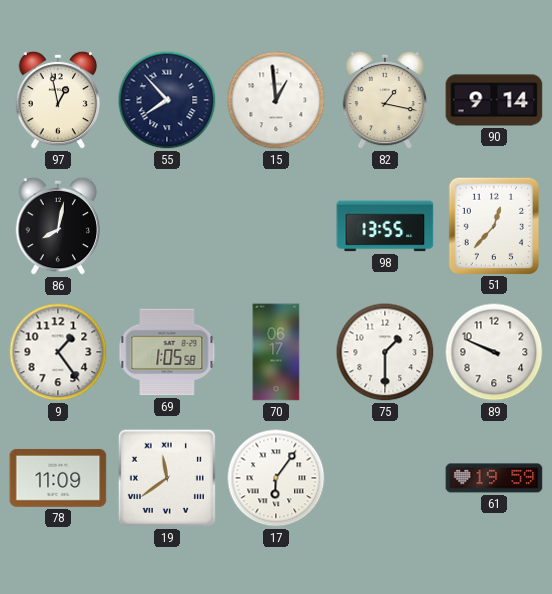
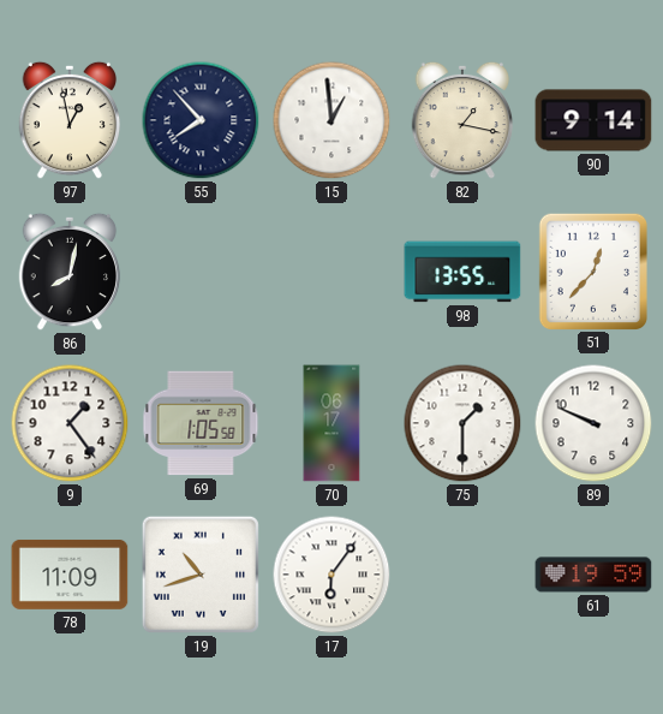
19: 11:39 -> 10:42 (201, 575)
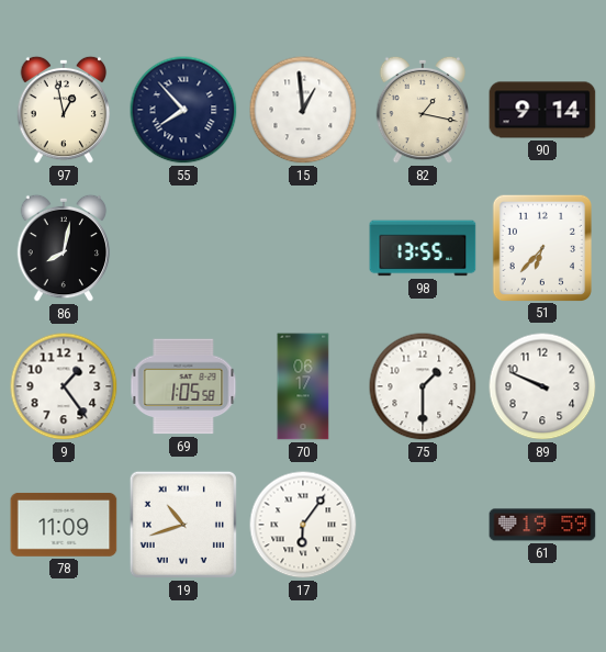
51: 12:37 -> 6:37 (541, 247)
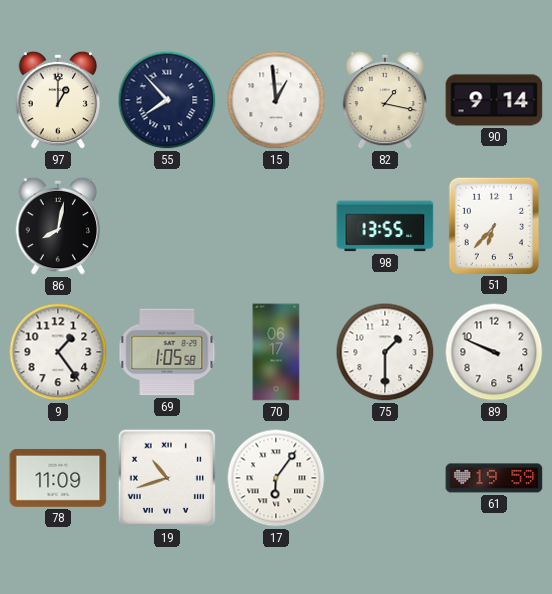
97: 12:58 -> 1:00 (58, 100)
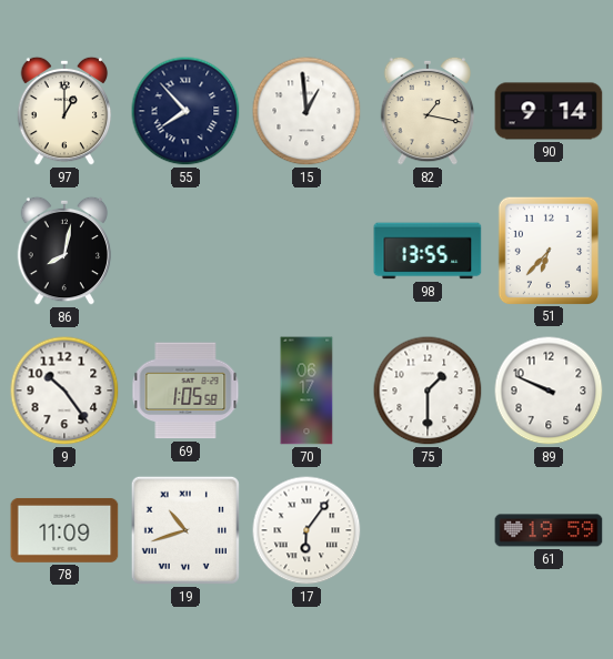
9: 1:24 -> 10:24 (64, 391)
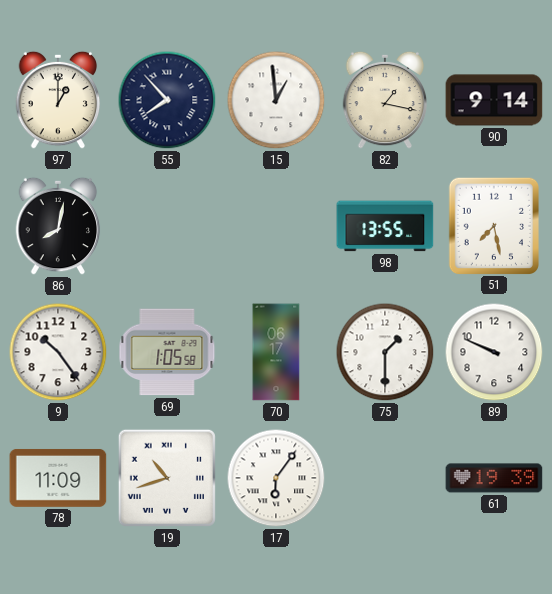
51: 6:37 -> 7:28 (493, 225)
61: 19:59 -> 19:39 (494, 478)
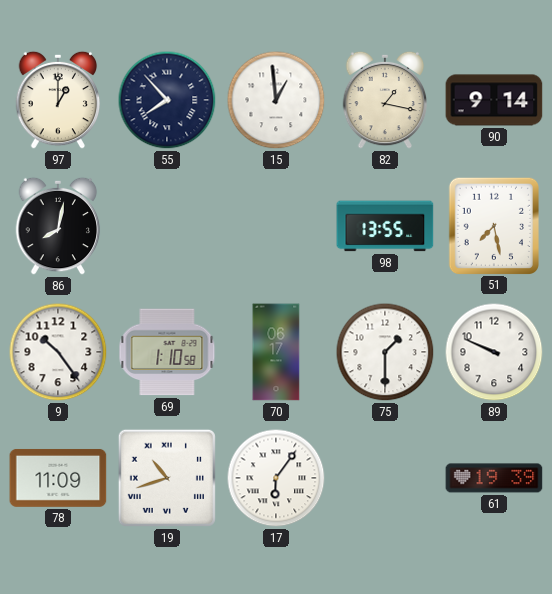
69: 1:05 -> 1:10 (167, 352)
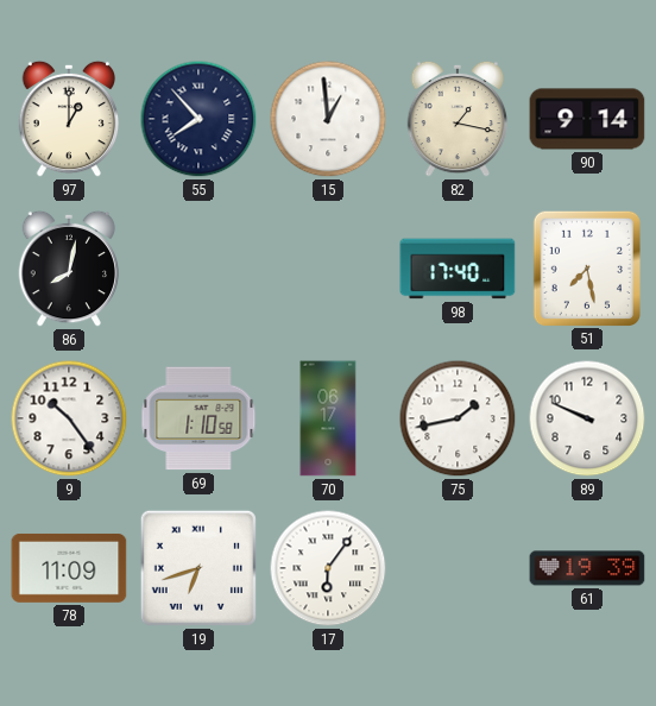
98: 13:55 -> 17:40 (458, 269)
75: 1:30 -> 1:43 (458, 418)
19: 10:42 -> 6:42 (198, 568)
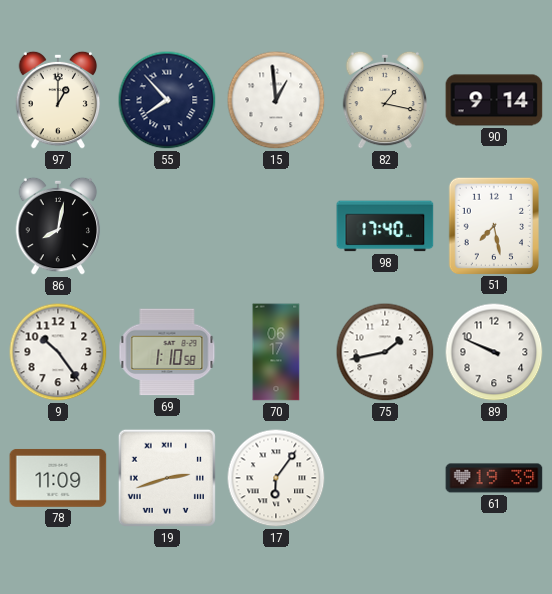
19: 6:42 -> 2:42 (167, 478)
